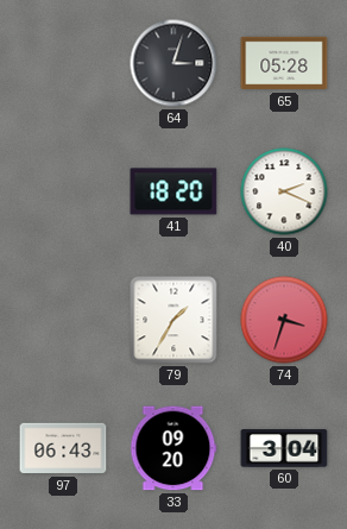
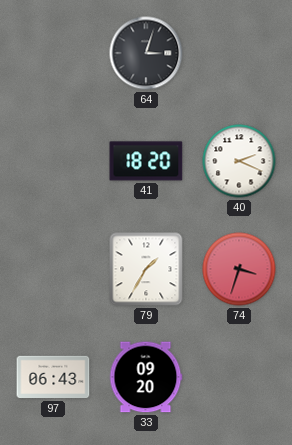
65: 05:28 -> none (284, 63)
60: 3:04 -> none (284, 448)
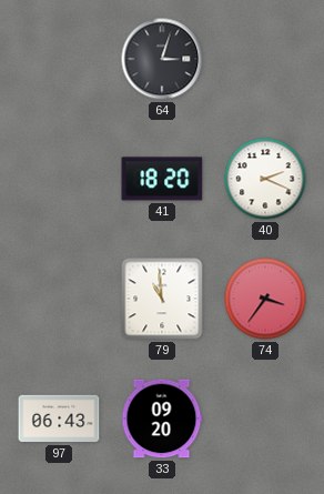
79: 1:35 -> 10:59 (162, 299)
74: 3:33 -> 3:36 (265, 299)
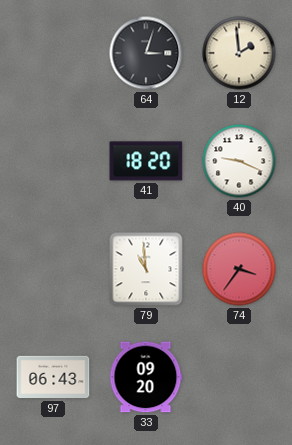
12: none -> 1:59 (239, 53)
40: 2:19 -> 9:19 (239, 161)
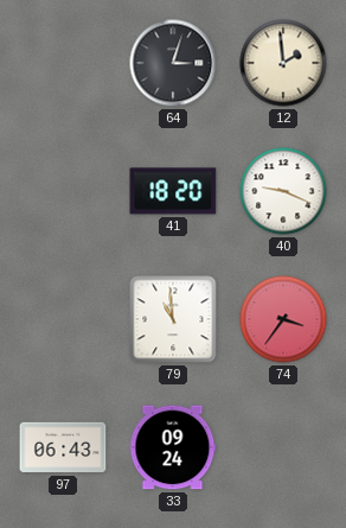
33: 09:20 -> 09:24 (173, 447)
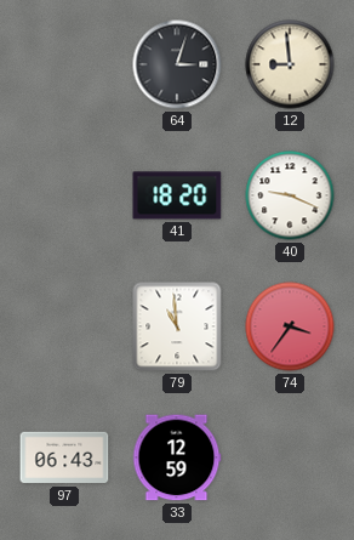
12: 1:59 -> 8:59 (290, 64)
33: 09:24 -> 12:59 (177, 457)
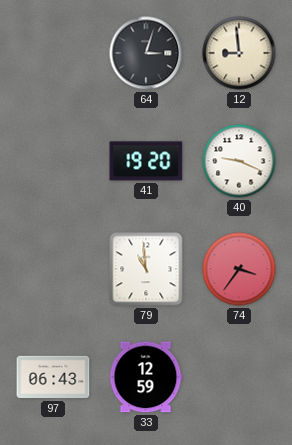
41: 18:20 -> 19:20 (146, 161)
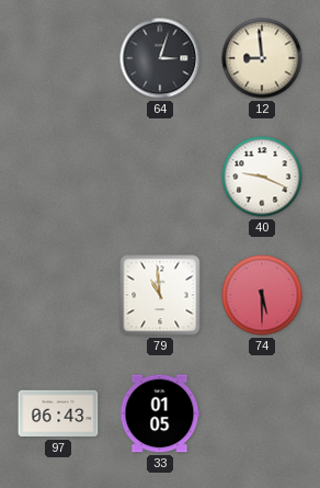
41: 19:20 -> none (146, 161)
74: 3:36 -> 5:30 (262, 295)
33: 12:59 -> 01:05 (160, 413)
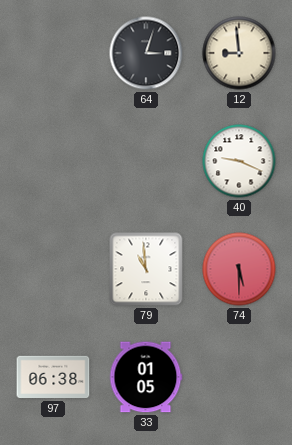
97: 06:43 -> 06:38 (53, 377)
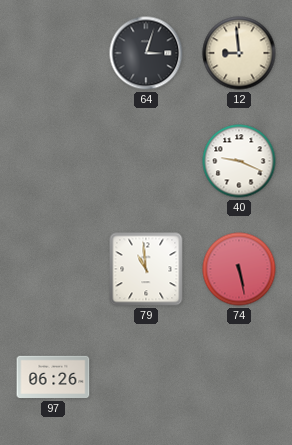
74: 5:30 -> 5:28 (239, 269)
97: 06:38 -> 06:26 (53, 377)
33: 01:05 -> none (146, 377)
